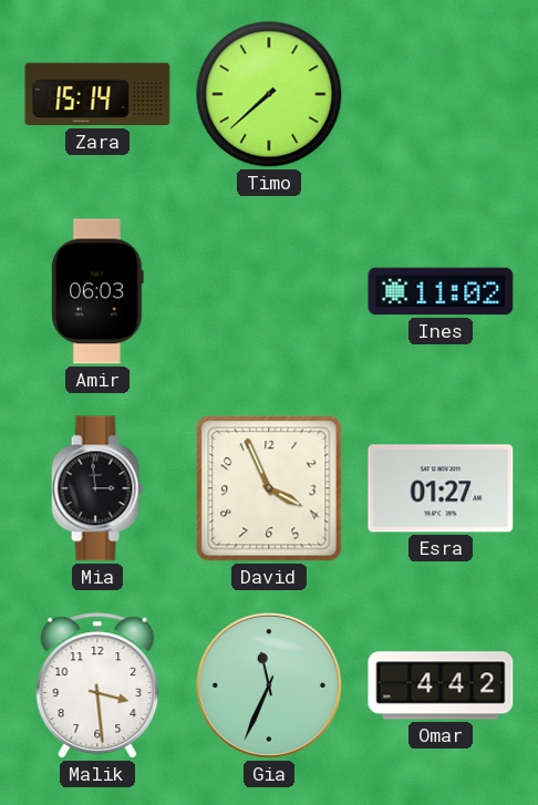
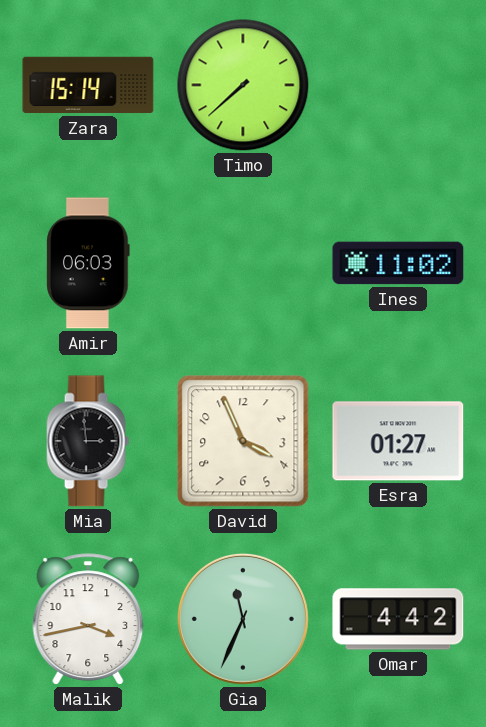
Malik: 3:29 -> 3:43 (88, 619)
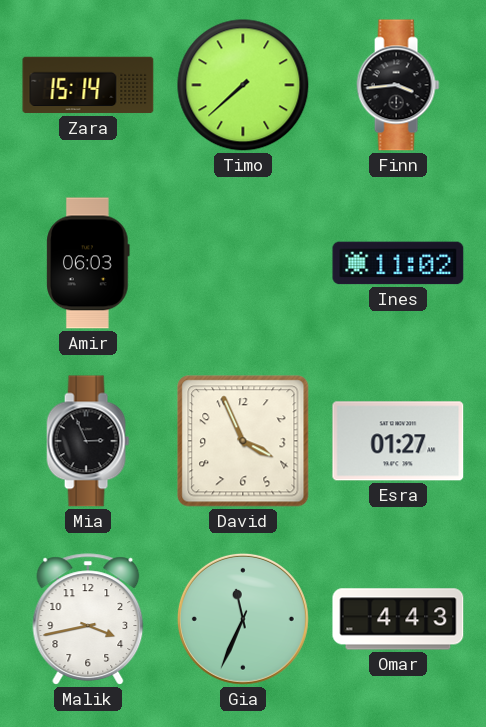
Finn: none -> 3:44 (398, 85)
Mia: 2:59 -> 2:56 (88, 441)
Omar: 4:42 -> 4:43 (398, 619)
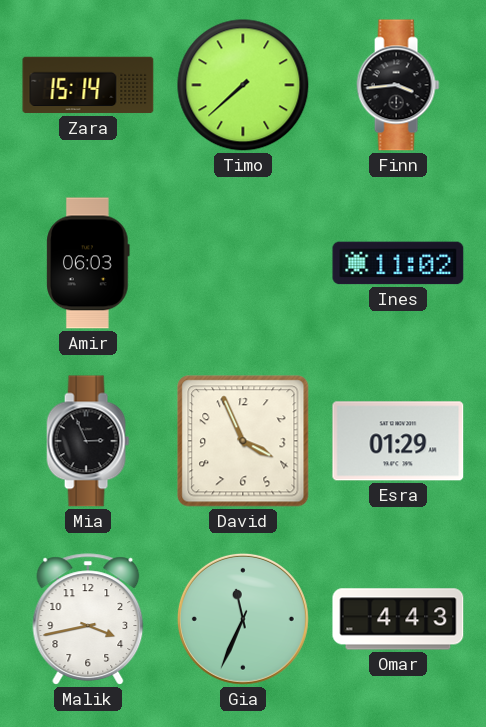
Esra: 01:27 -> 01:29 (398, 441)
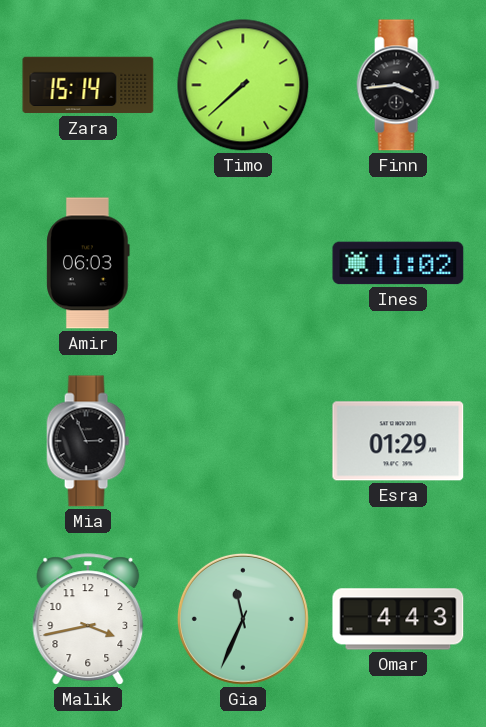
David: 3:56 -> none (243, 441)
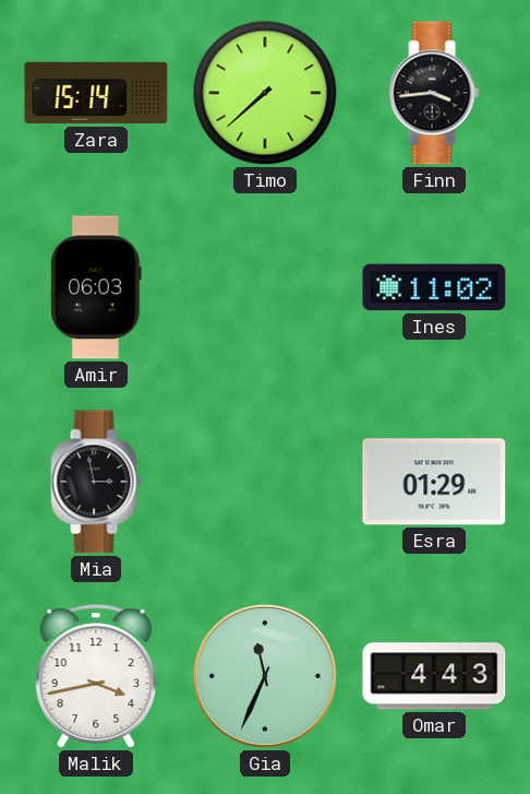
Mia: 2:56 -> 2:58 (96, 482)
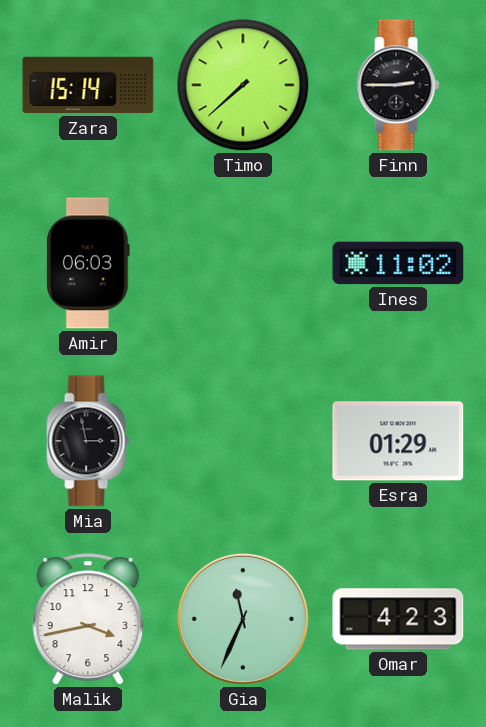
Finn: 3:44 -> 2:45 (398, 85)
Omar: 4:43 -> 4:23 (398, 619)
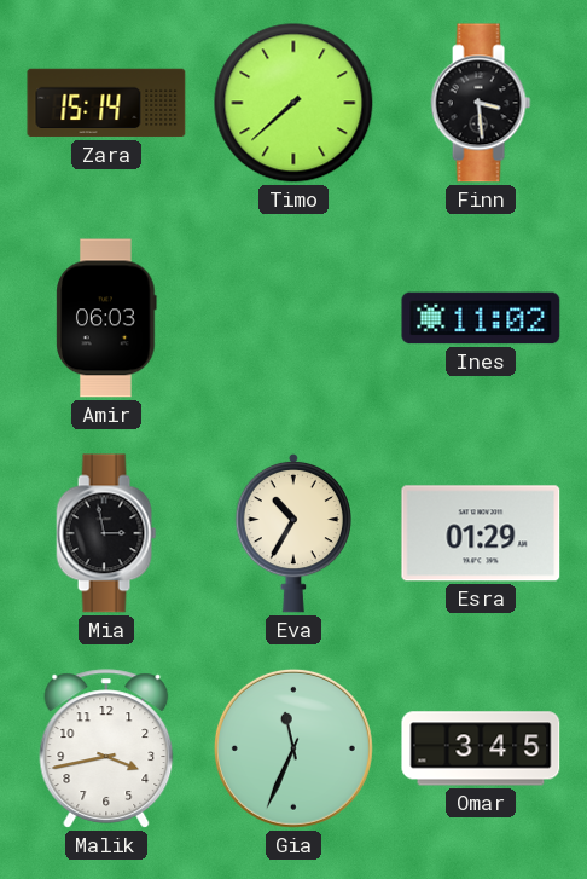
Finn: 2:45 -> 3:29 (481, 103)
Eva: none -> 10:35 (292, 533)
Omar: 4:23 -> 3:45 (481, 748)
